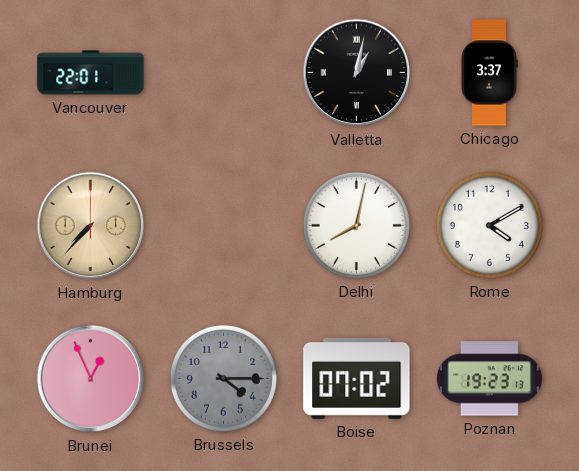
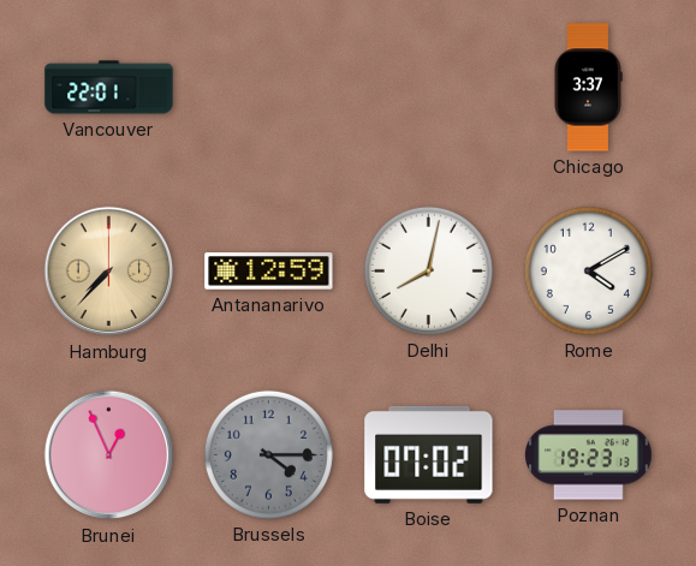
Valletta: 1:02 -> none (357, 73)
Antananarivo: none -> 12:59 (269, 272)
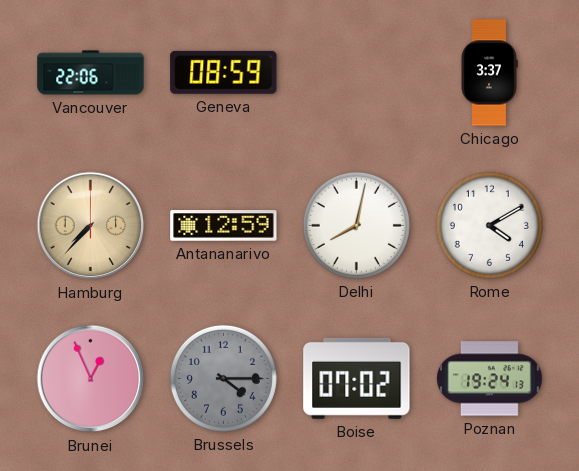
Vancouver: 22:01 -> 22:06 (91, 73)
Geneva: none -> 08:59 (224, 72)
Poznan: 19:23 -> 19:24 (490, 379)
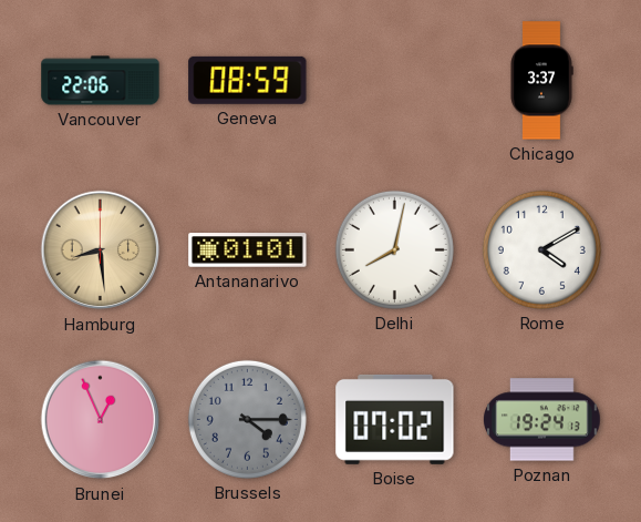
Hamburg: 7:37 -> 8:29 (101, 250)
Antananarivo: 12:59 -> 01:01 (248, 250)
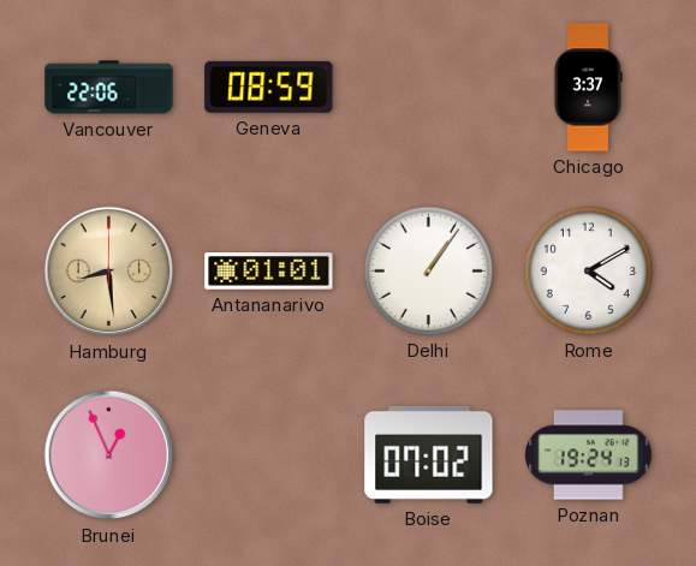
Delhi: 8:02 -> 1:06 (428, 270)
Brussels: 4:15 -> none (247, 419)
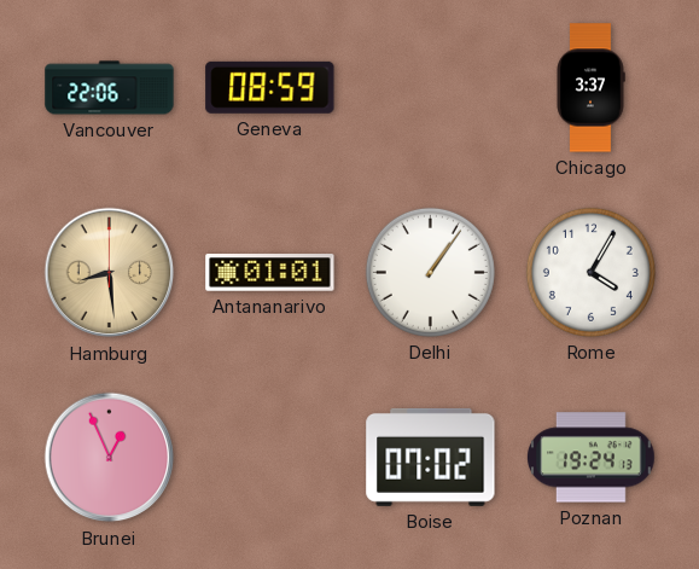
Rome: 4:10 -> 4:05 (590, 272)
